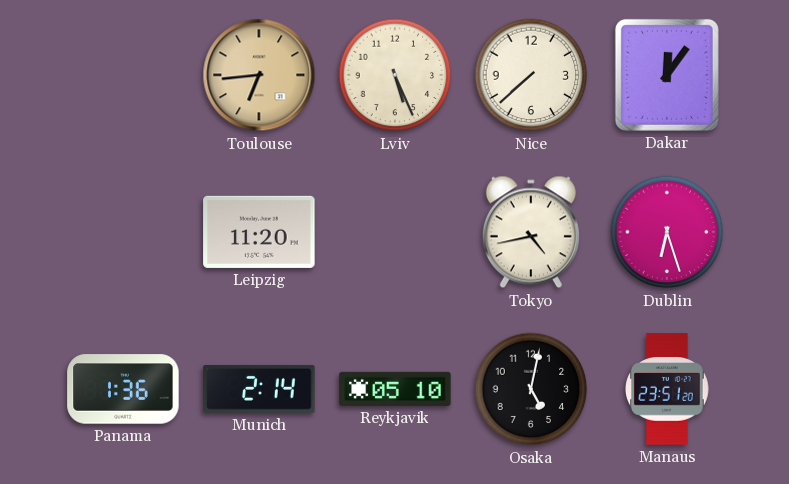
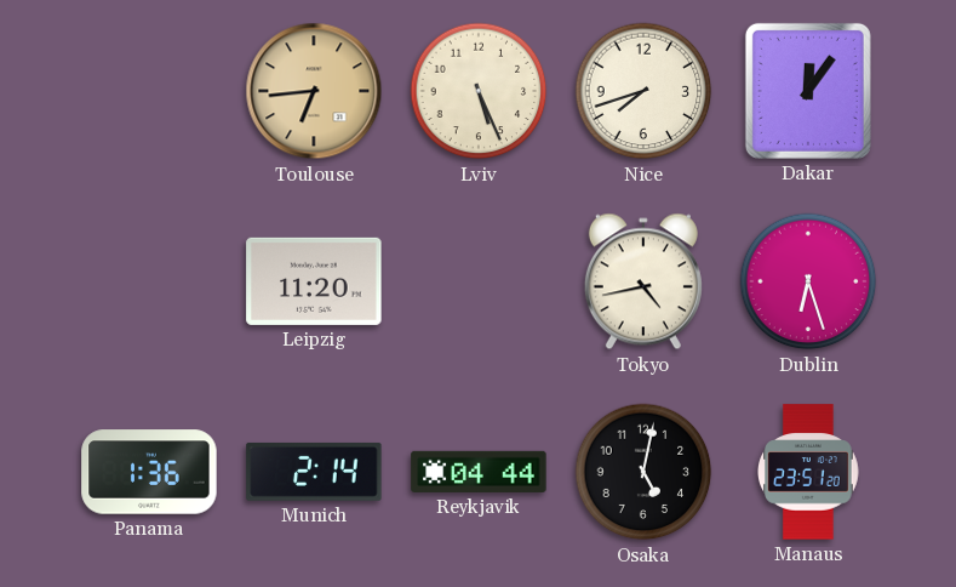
Nice: 7:38 -> 7:42 (643, 91)
Reykjavik: 05:10 -> 04:44 (479, 472)
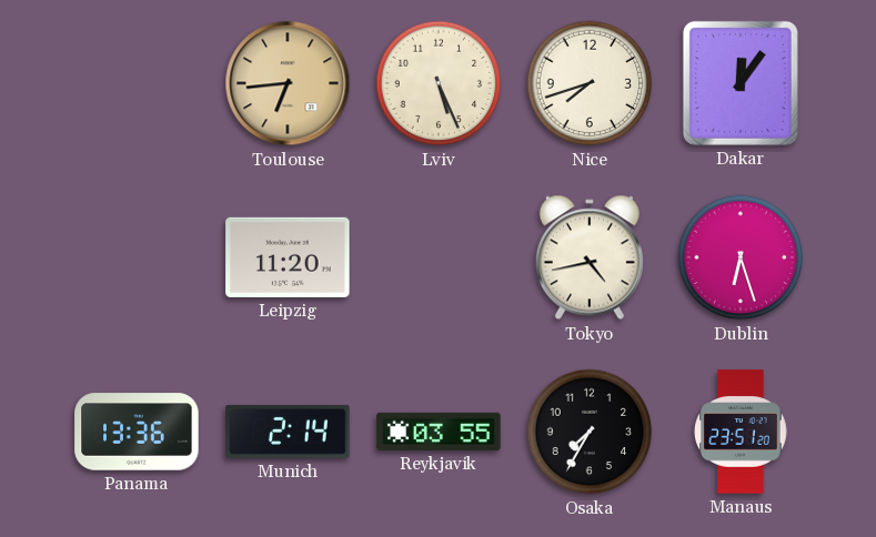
Panama: 1:36 -> 13:36 (137, 432)
Reykjavik: 04:44 -> 03:55 (439, 432)
Osaka: 5:02 -> 7:35 (590, 432)
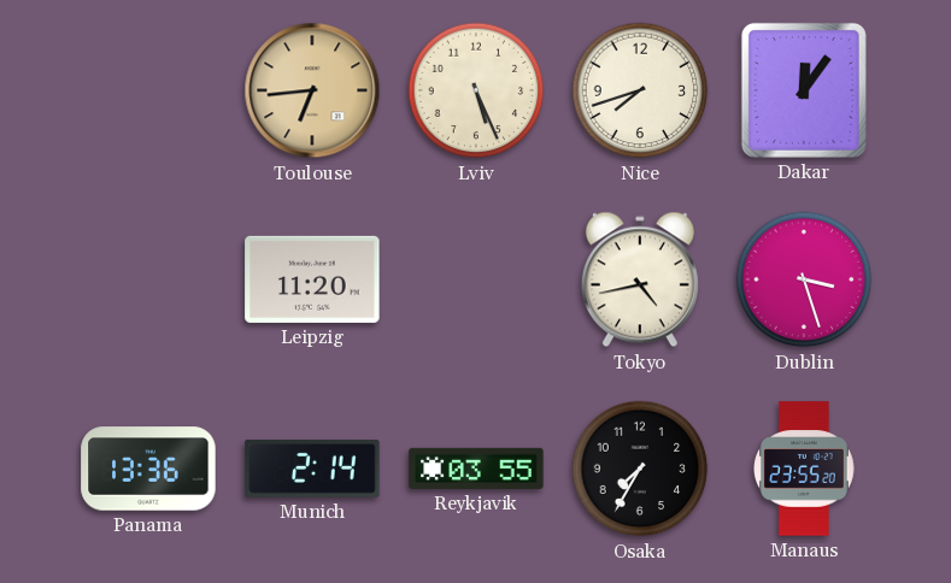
Dublin: 6:27 -> 3:27 (804, 279)
Manaus: 23:51 -> 23:55 (804, 469)
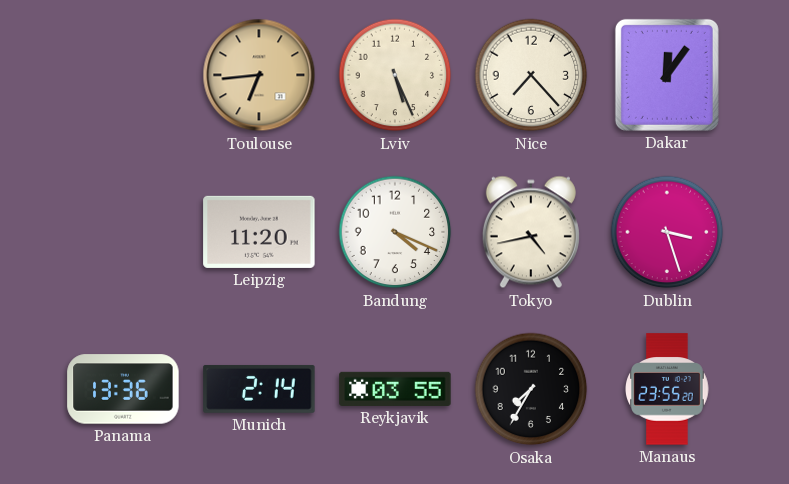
Nice: 7:42 -> 7:23 (531, 75)
Bandung: none -> 4:19 (395, 232)
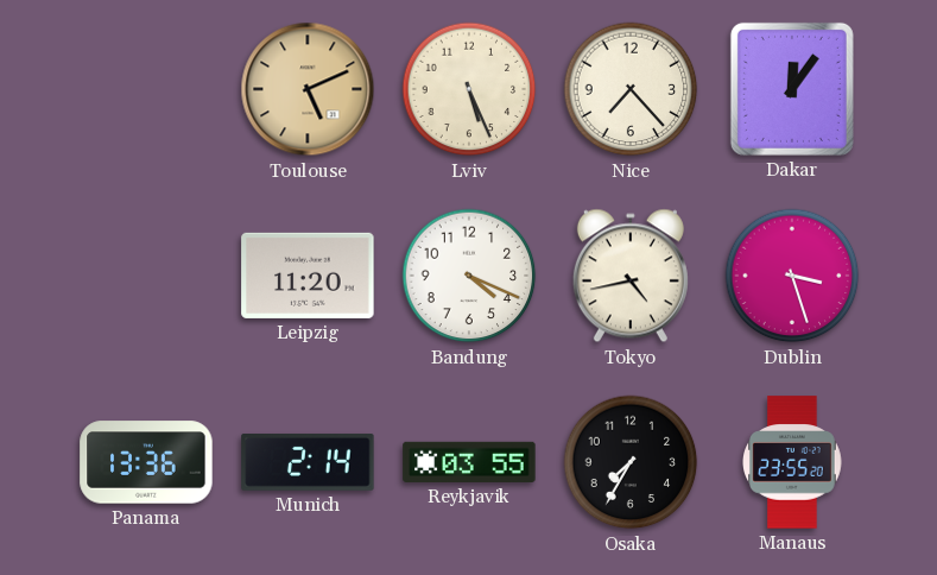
Toulouse: 6:44 -> 5:11 (308, 89)
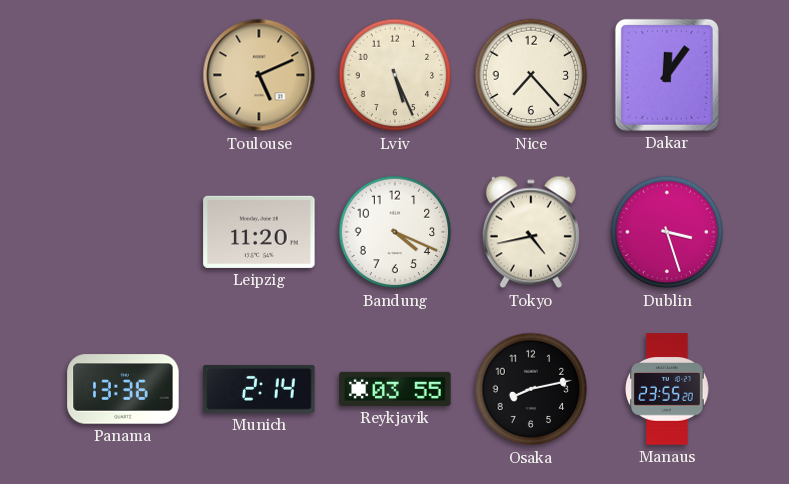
Osaka: 7:35 -> 8:13 (531, 389)
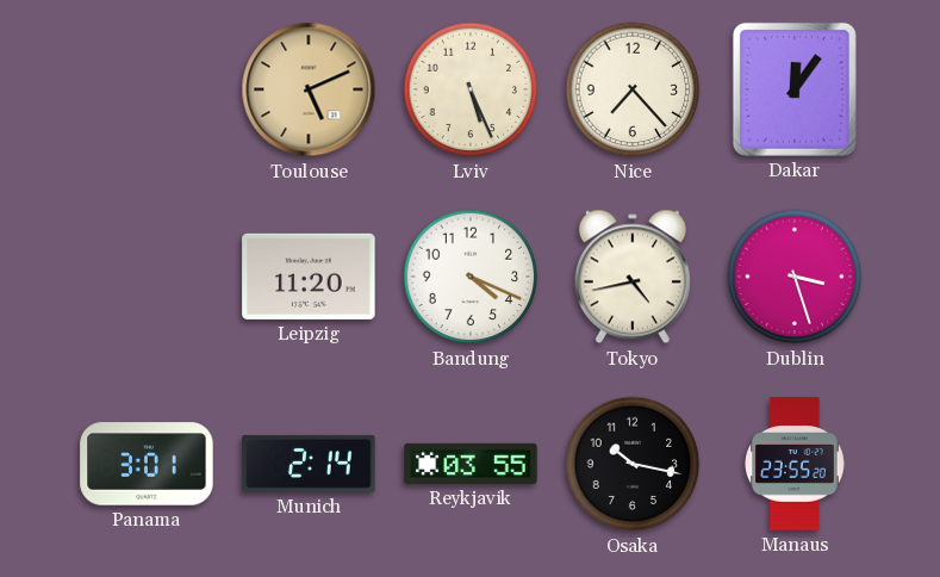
Panama: 13:36 -> 3:01 (147, 464)
Osaka: 8:13 -> 10:17 (633, 464)
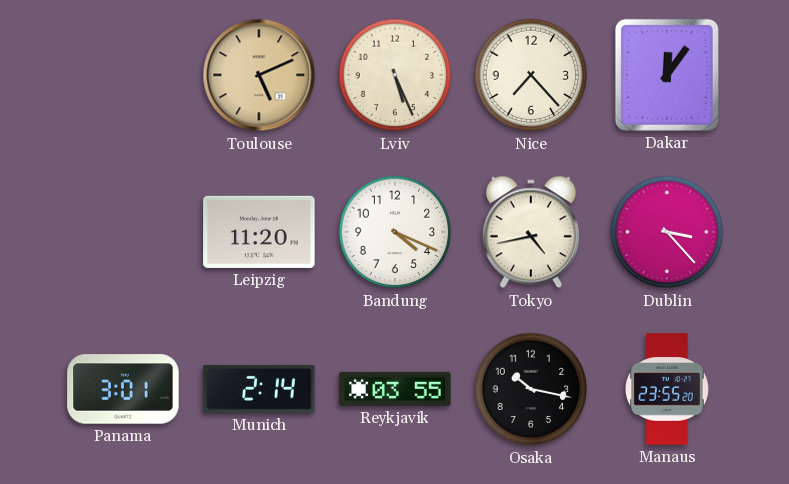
Dublin: 3:27 -> 3:23 (667, 232)
